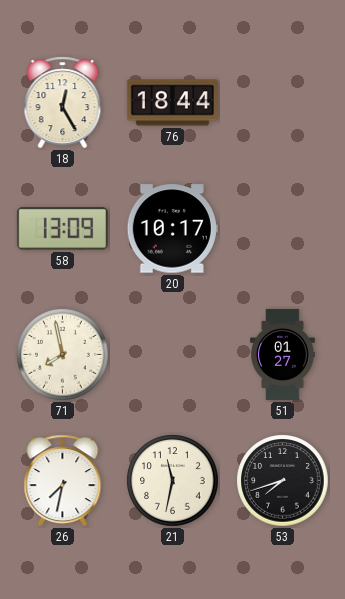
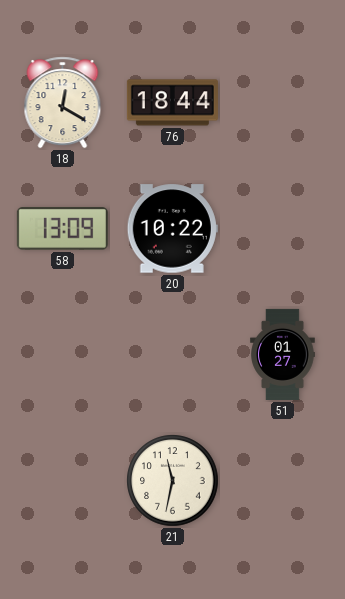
18: 12:25 -> 12:20 (63, 103)
20: 10:17 -> 10:22 (172, 229)
71: 7:58 -> none (63, 355)
26: 7:32 -> none (63, 481)
53: 7:42 -> none (283, 481)
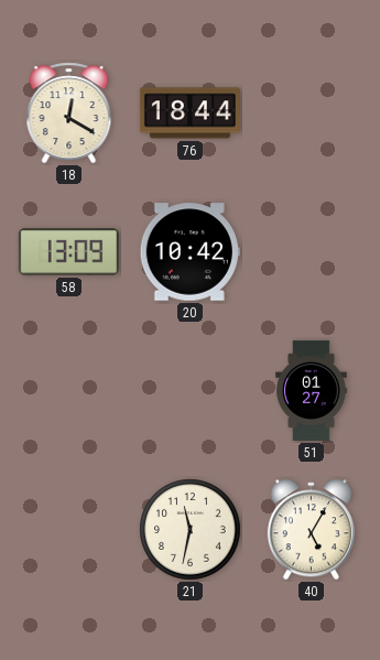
20: 10:22 -> 10:42 (189, 252)
40: none -> 5:05 (311, 530)
